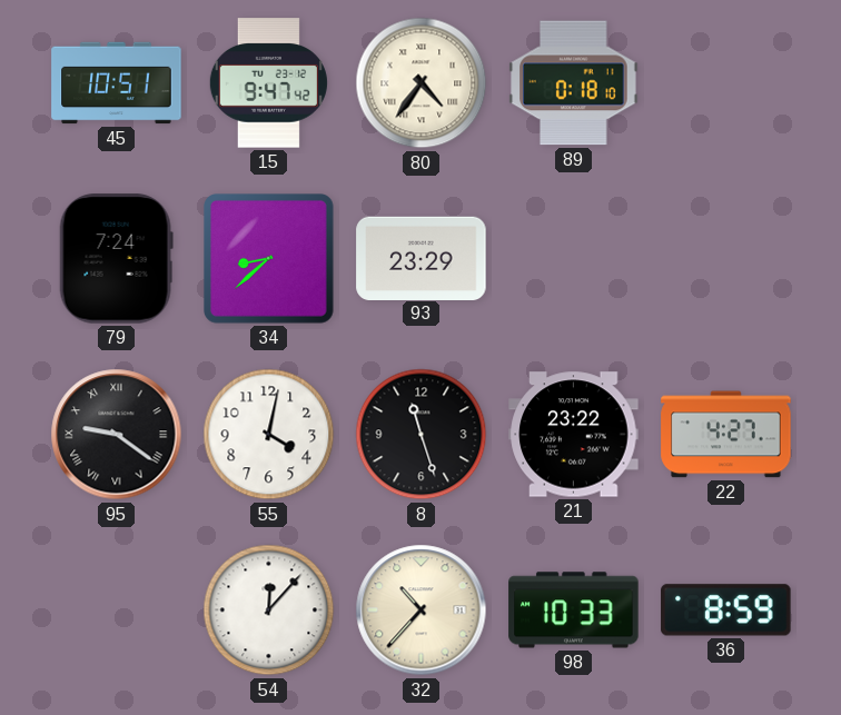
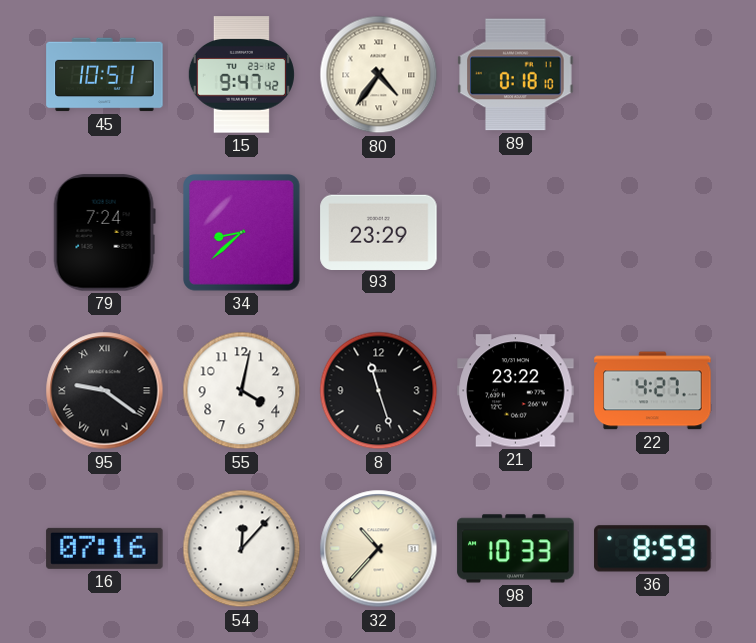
16: none -> 07:16 (105, 548)
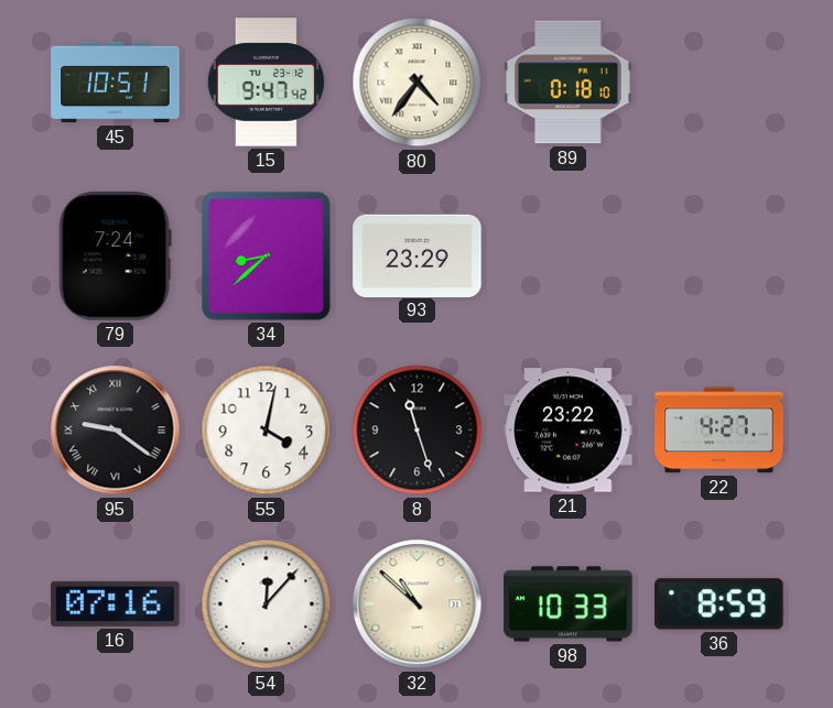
32: 10:37 -> 10:52 (418, 604)
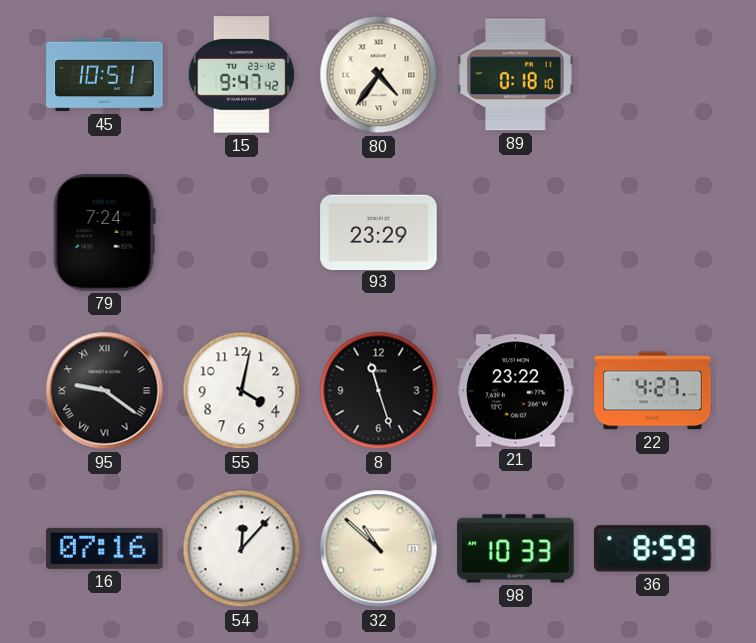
34: 8:38 -> none (267, 257)
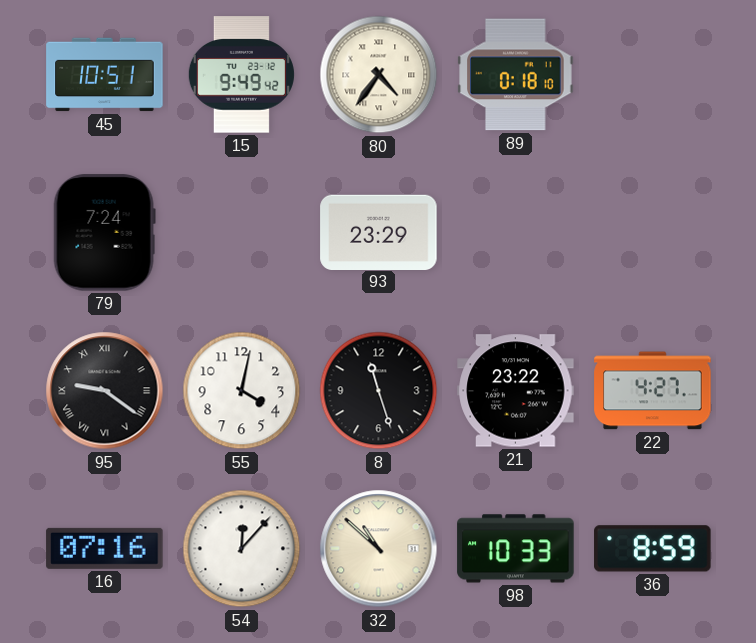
15: 9:47 -> 9:49 (241, 75)
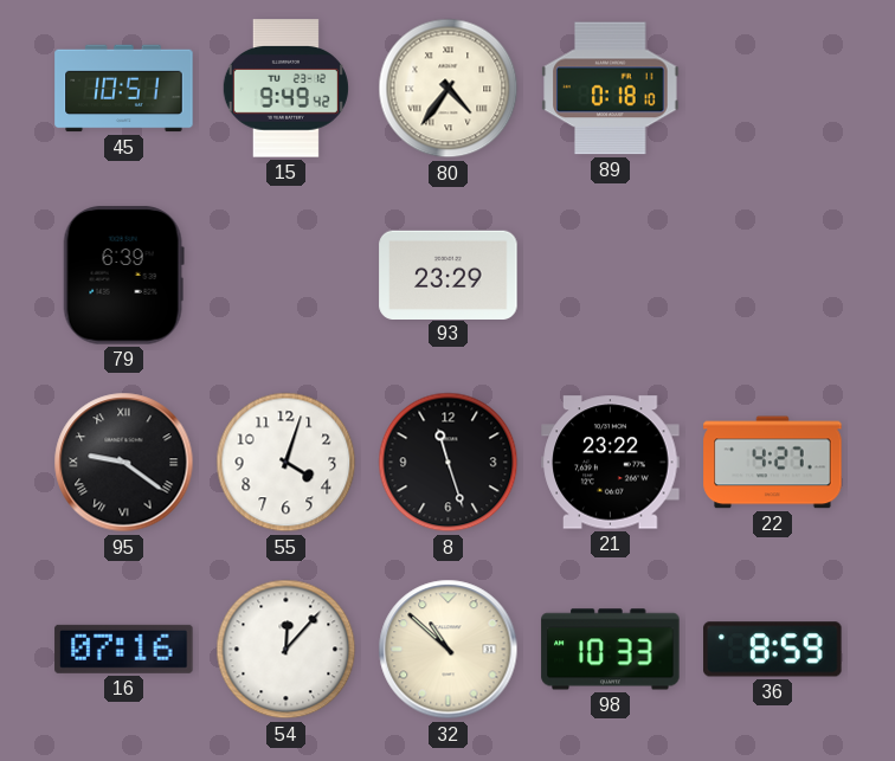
79: 7:24 -> 6:39 (123, 276)
55: 4:02 -> 4:03 (286, 463)
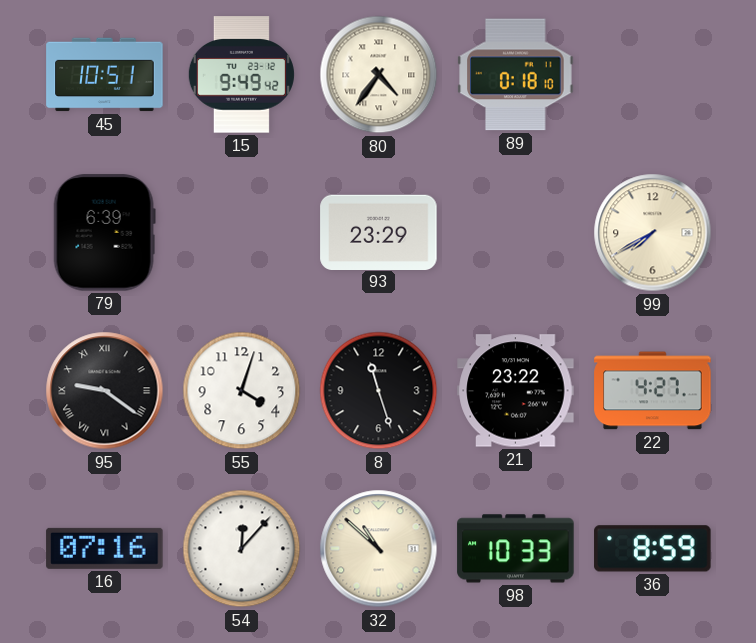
99: none -> 7:40 (653, 233)
